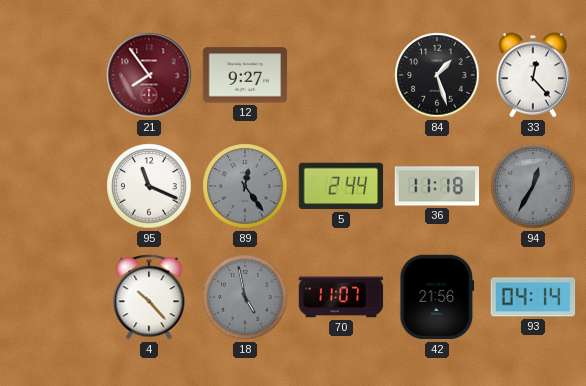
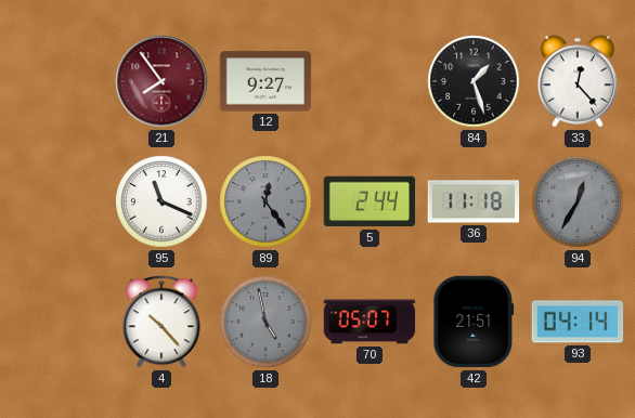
70: 11:07 -> 05:07 (370, 322)
42: 21:56 -> 21:51 (474, 322)
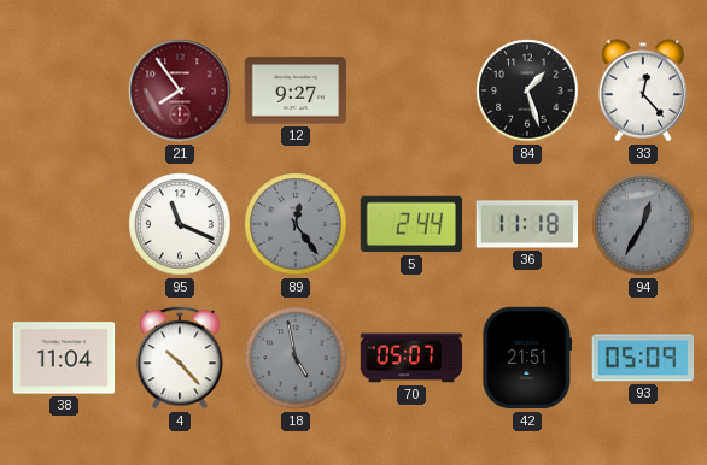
38: none -> 11:04 (64, 358)
93: 04:14 -> 05:09 (643, 358)
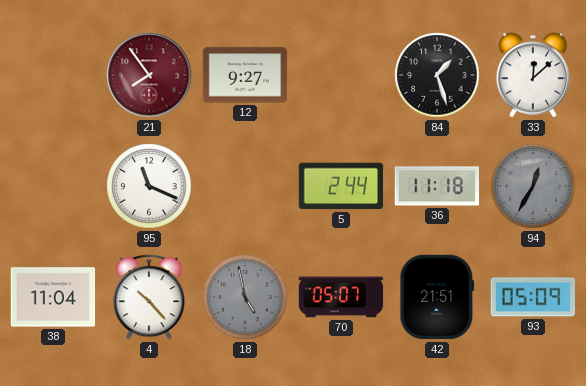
33: 12:23 -> 12:08 (533, 75)
89: 12:24 -> none (296, 224)
